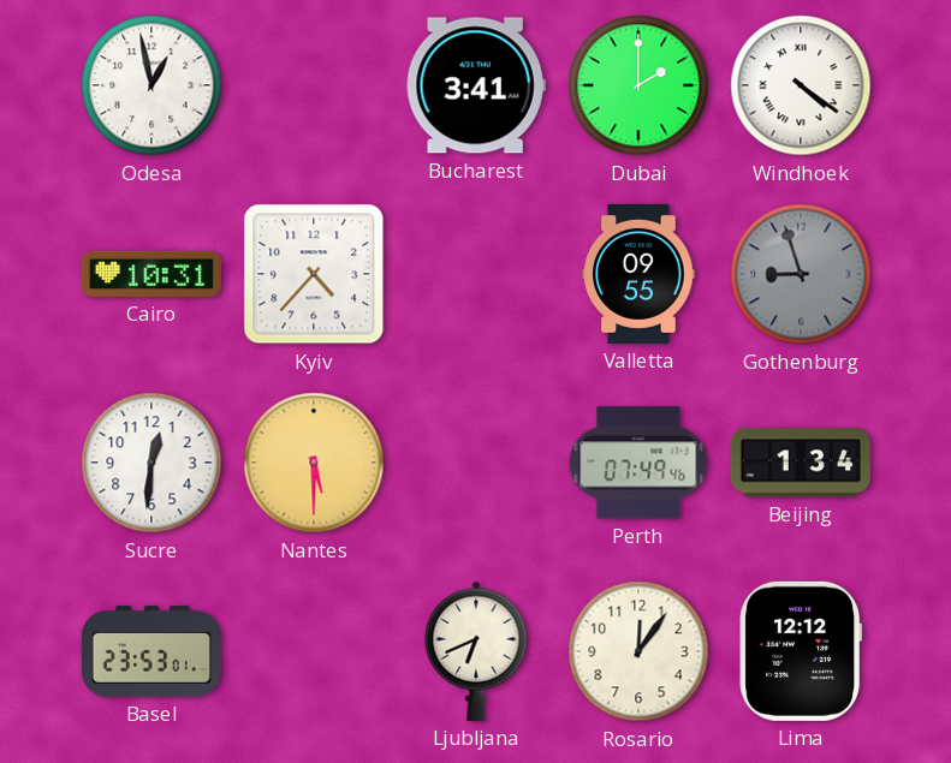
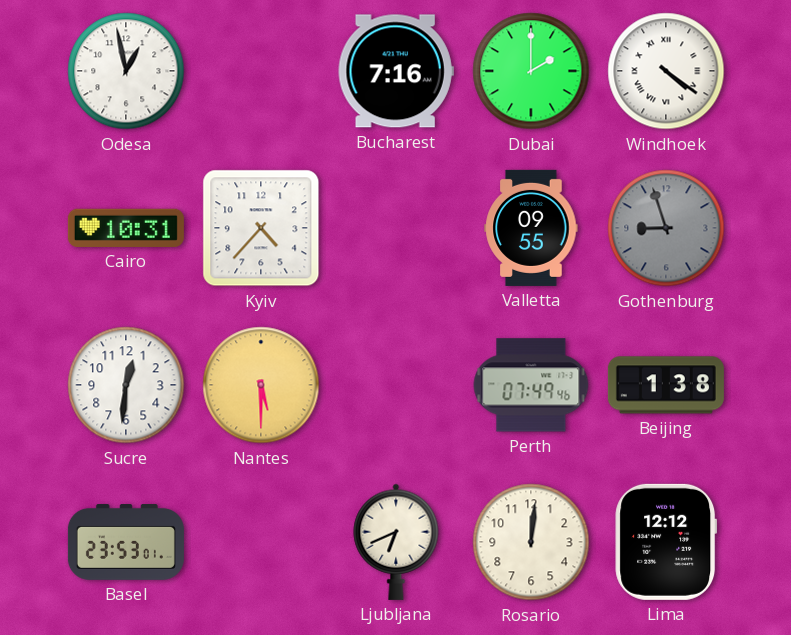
Bucharest: 3:41 -> 7:16 (396, 71)
Beijing: 1:34 -> 1:38 (666, 385)
Rosario: 12:06 -> 12:01 (531, 542)
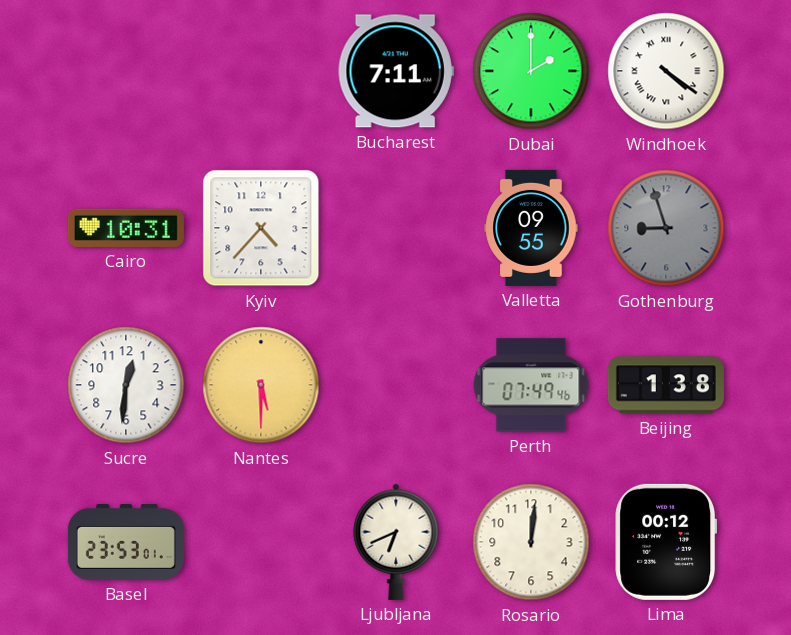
Odesa: 12:58 -> none (126, 71)
Bucharest: 7:16 -> 7:11 (396, 71)
Lima: 12:12 -> 00:12 (666, 542)
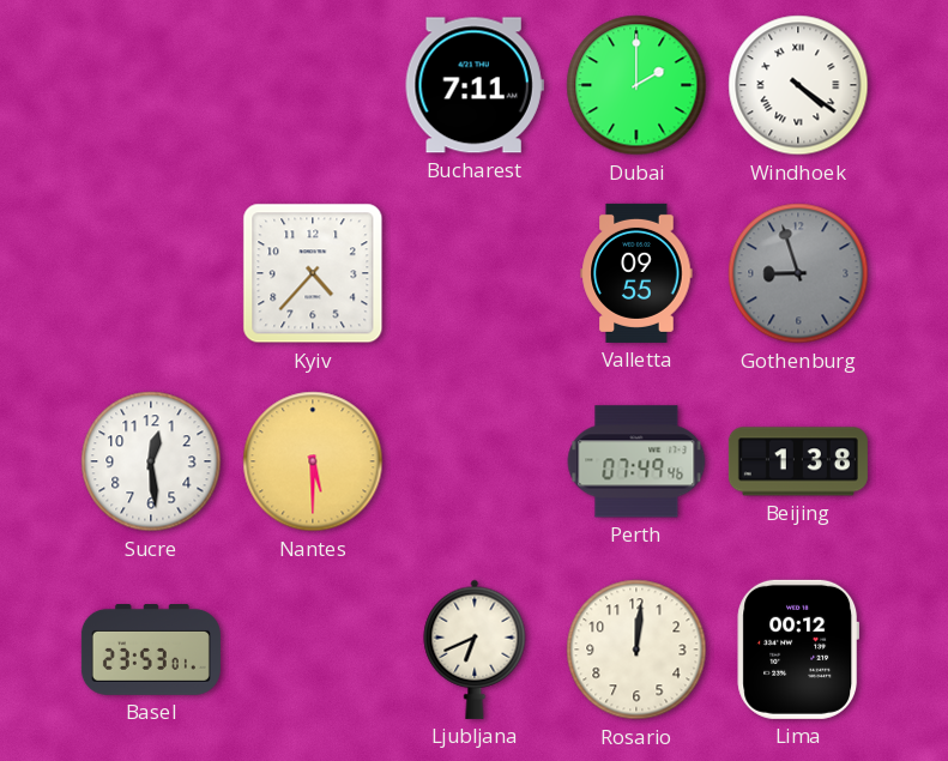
Cairo: 10:31 -> none (126, 228)
Sucre: 12:31 -> 12:29 (151, 461)
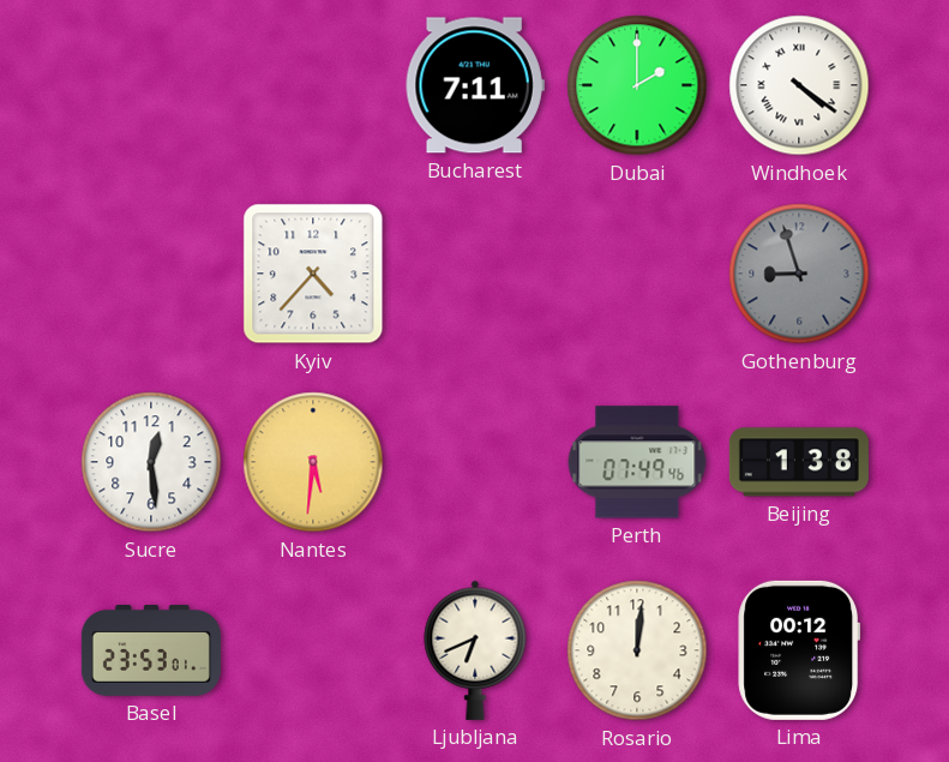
Valletta: 09:55 -> none (636, 273)
Nantes: 5:30 -> 5:31 (313, 462)
